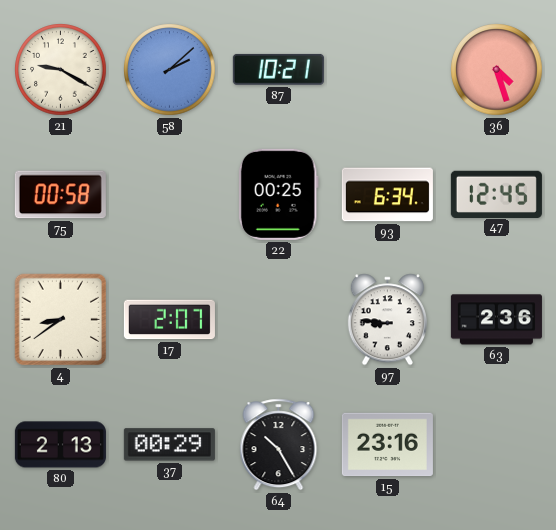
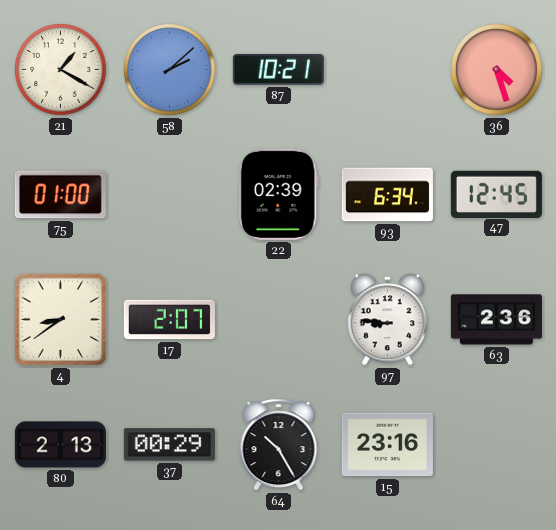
21: 9:20 -> 1:20 (61, 70)
75: 00:58 -> 01:00 (60, 195)
22: 00:25 -> 02:39 (278, 194)
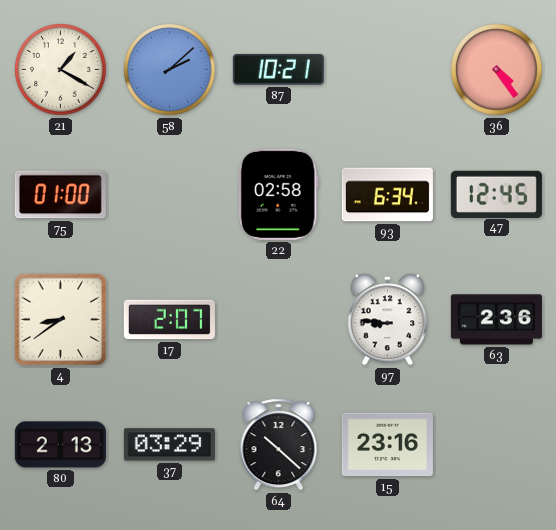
36: 4:27 -> 4:24 (497, 70)
22: 02:39 -> 02:58 (278, 194)
37: 00:29 -> 03:29 (169, 445)
64: 10:25 -> 10:22 (279, 445)
